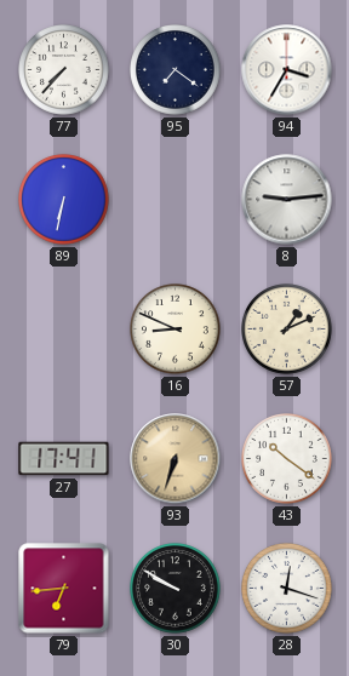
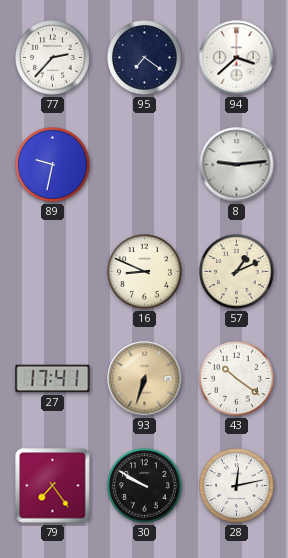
77: 7:37 -> 2:37 (53, 58)
94: 3:35 -> 3:38 (237, 58)
89: 6:32 -> 9:32 (53, 165)
79: 6:44 -> 7:24 (53, 486)
28: 12:18 -> 12:13 (237, 486)
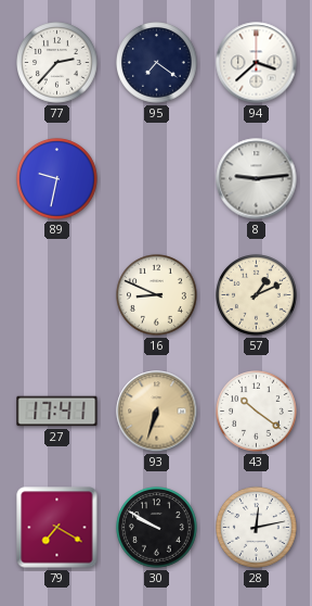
79: 7:24 -> 7:20 (57, 528)
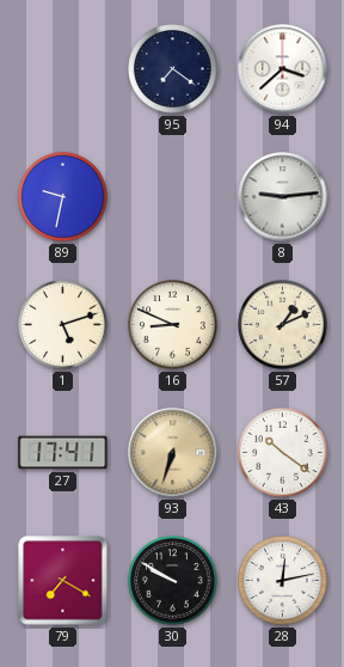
77: 2:37 -> none (57, 63)
1: none -> 5:12 (63, 325)
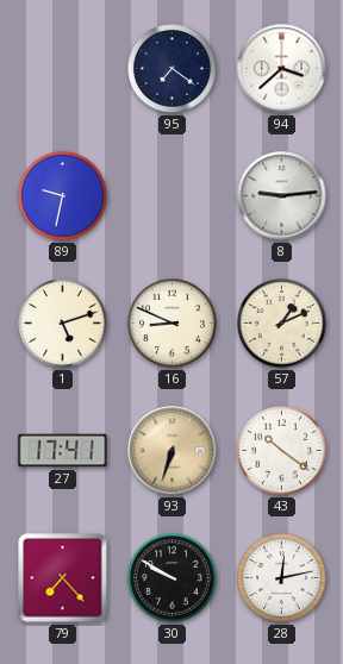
79: 7:20 -> 7:23 (63, 578)
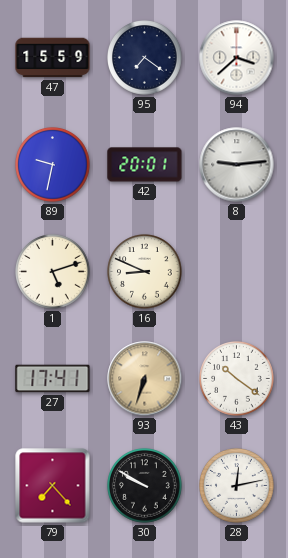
47: none -> 15:59 (53, 58)
42: none -> 20:01 (145, 165)
57: 1:11 -> none (282, 324)
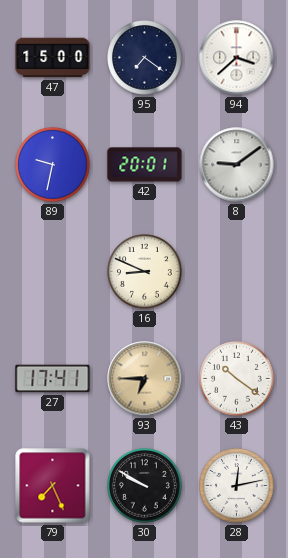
47: 15:59 -> 15:00 (53, 58)
8: 9:14 -> 9:09 (237, 165)
1: 5:12 -> none (53, 272)
93: 6:33 -> 6:45 (145, 379)
79: 7:23 -> 7:26 (53, 486)
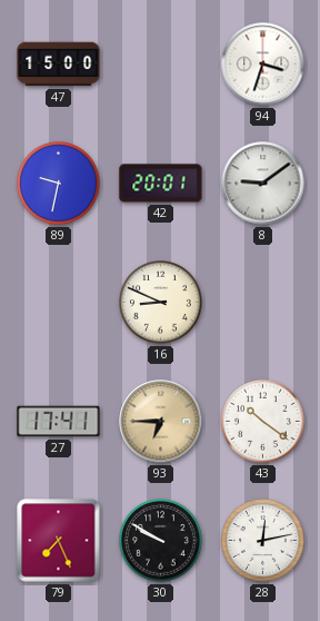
95: 7:21 -> none (145, 58)
94: 3:38 -> 3:33 (263, 65)
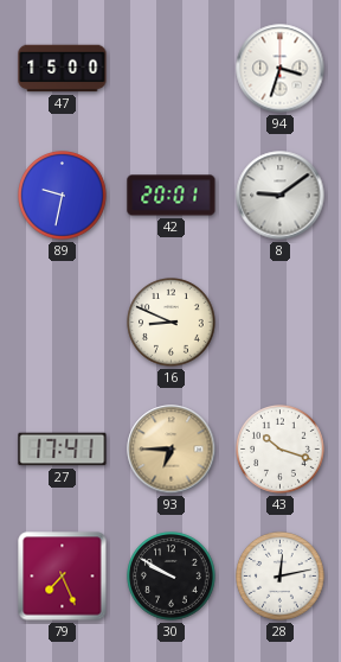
43: 10:21 -> 10:18 (281, 450)
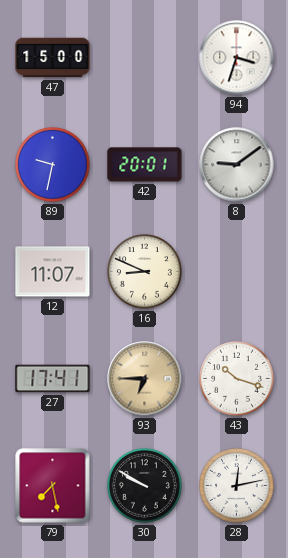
12: none -> 11:07 (53, 272)
79: 7:26 -> 7:28 (53, 486)
